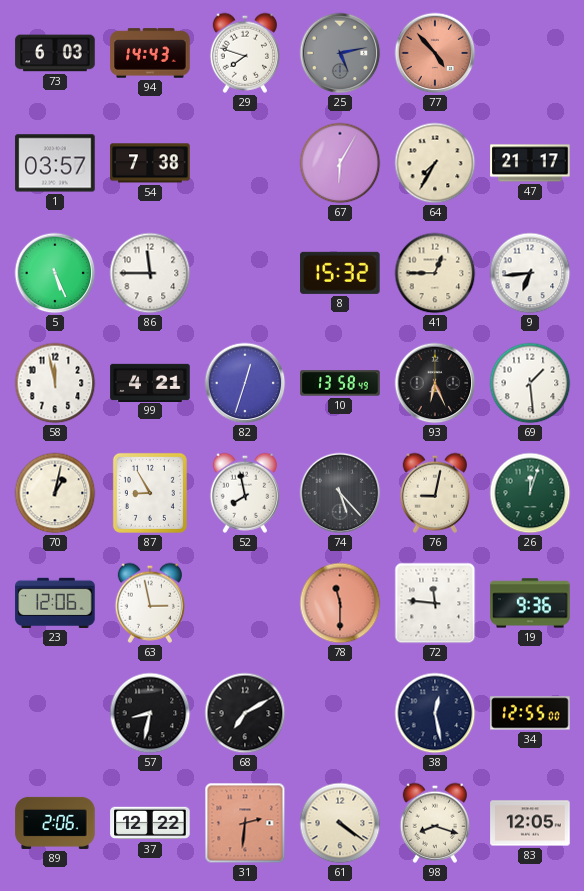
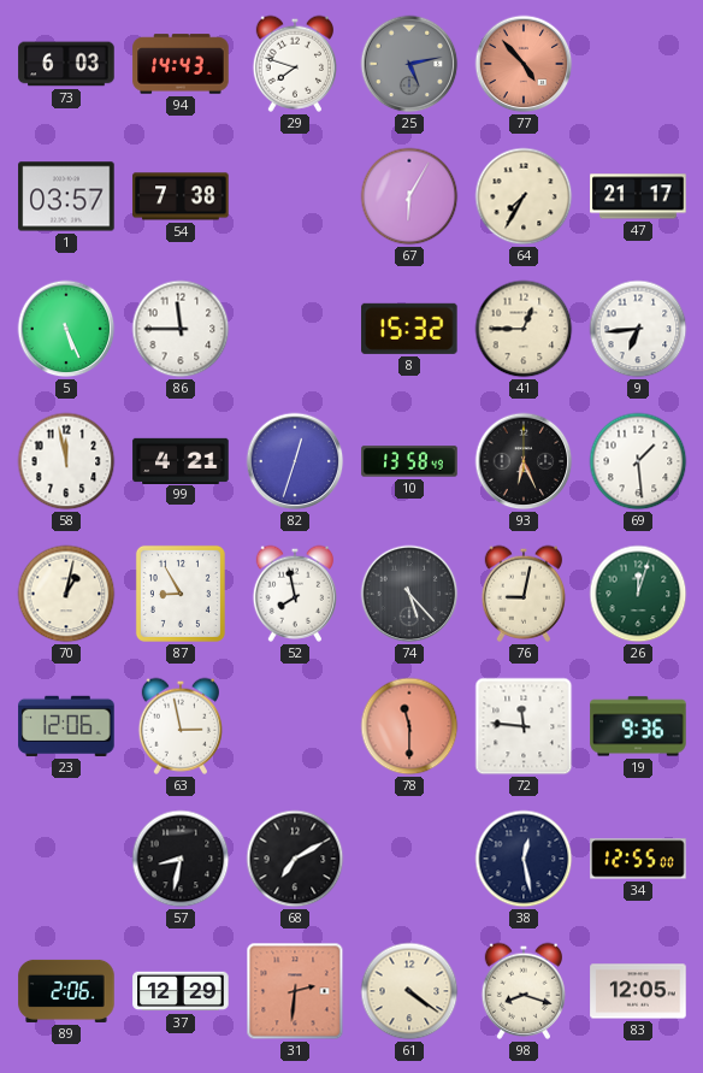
37: 12:22 -> 12:29 (181, 991)
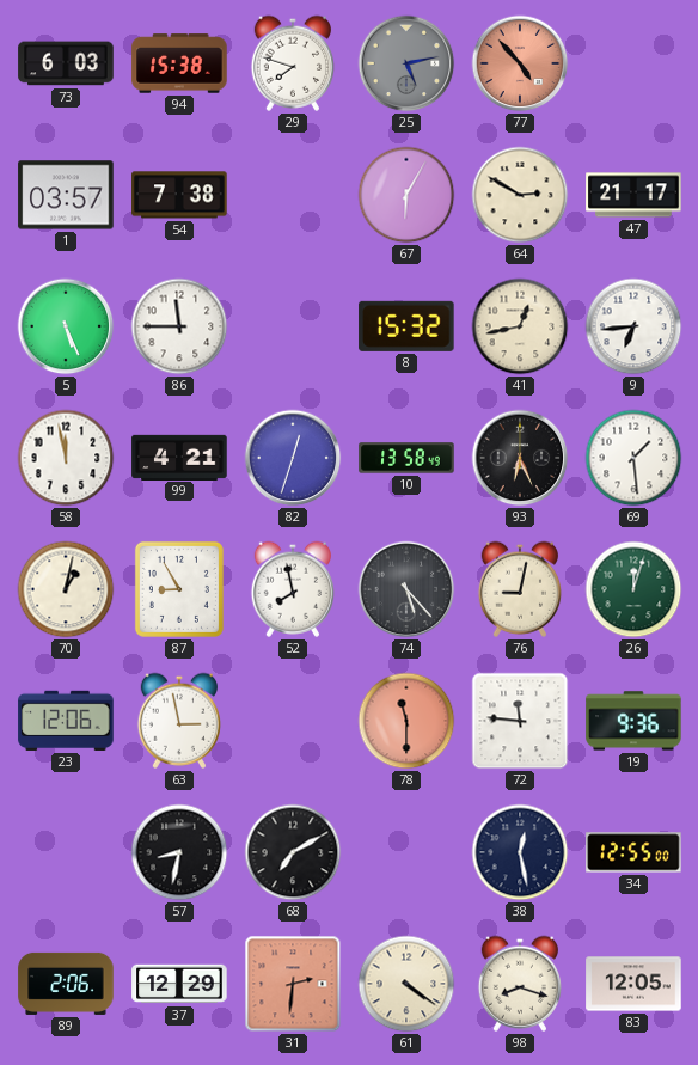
94: 14:43 -> 15:38 (179, 63)
64: 7:35 -> 2:50 (520, 195)
41: 12:45 -> 12:43 (520, 326)
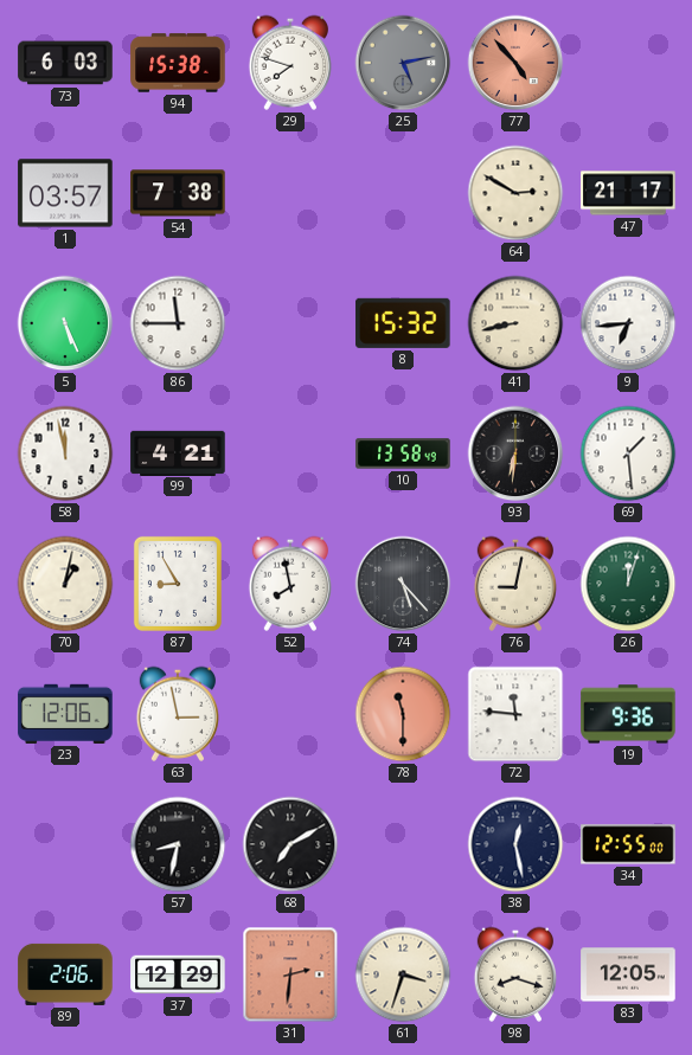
67: 6:05 -> none (406, 195)
41: 12:43 -> 8:43 (515, 323)
82: 12:33 -> none (293, 458)
93: 6:26 -> 6:31 (515, 453)
61: 4:21 -> 3:33 (403, 974)
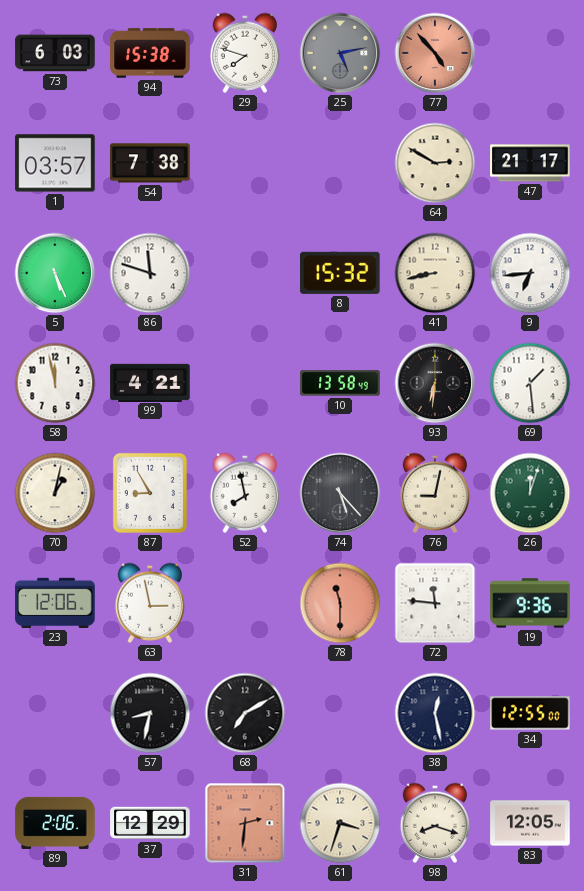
86: 11:45 -> 11:48 (150, 273)
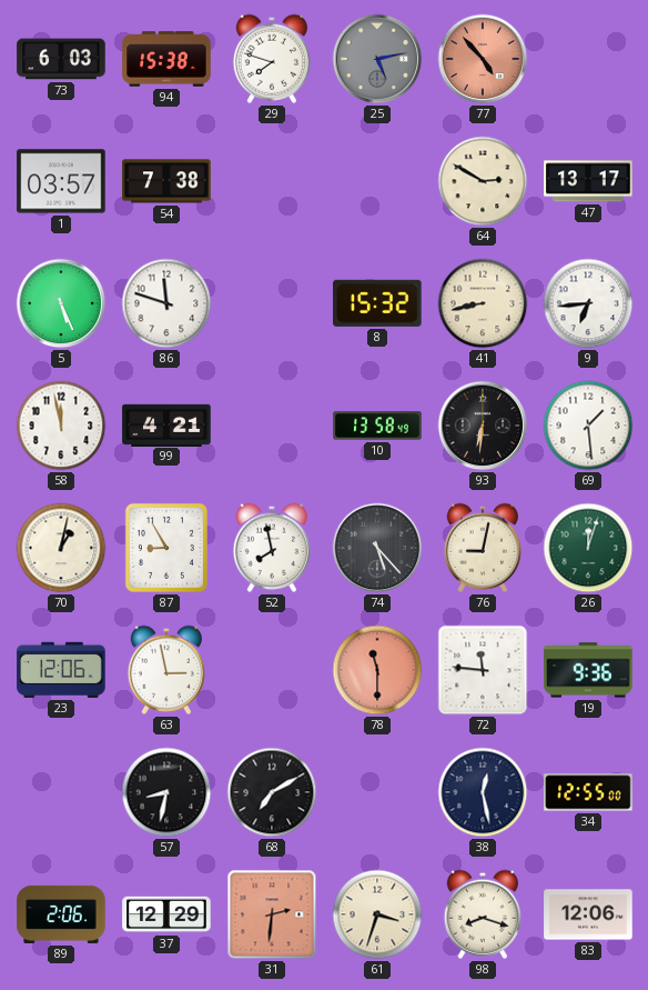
47: 21:17 -> 13:17 (588, 181)
83: 12:05 -> 12:06 (588, 914)
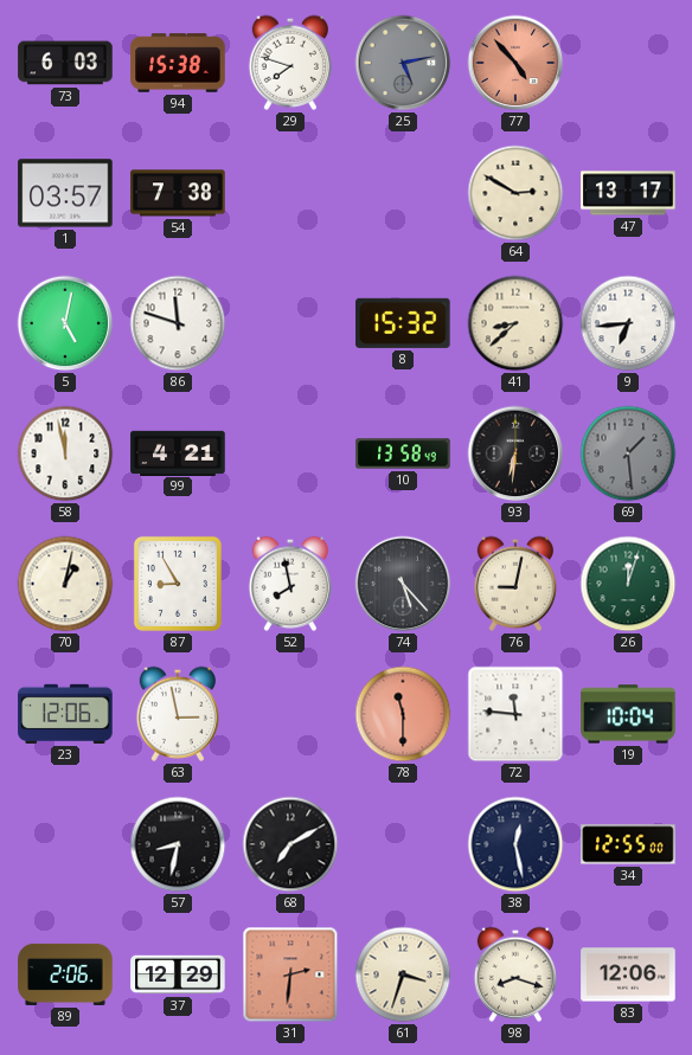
5: 5:26 -> 5:02 (65, 323)
41: 8:43 -> 8:38 (515, 323)
69 dial: white -> grey (628, 453)
19: 9:36 -> 10:04 (628, 714)
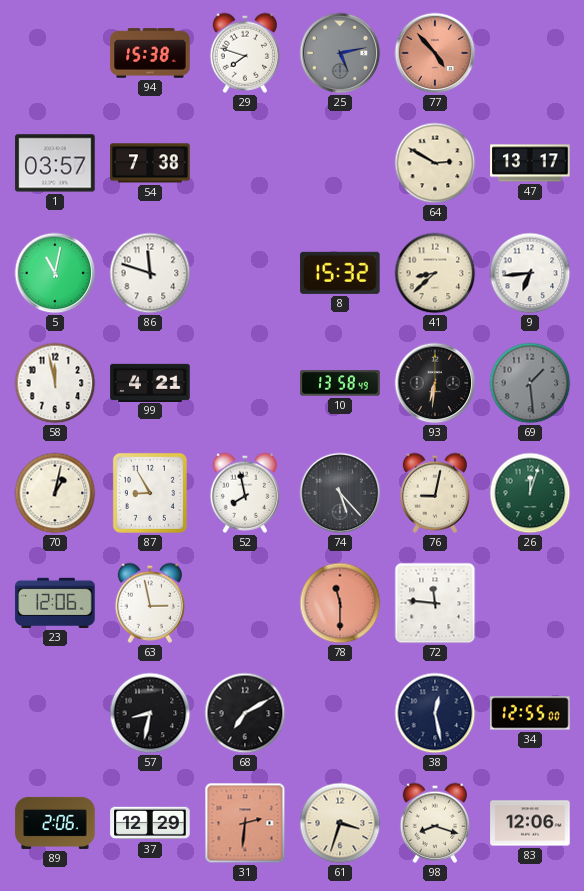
73: 6:03 -> none (65, 63)
5: 5:02 -> 11:02 (55, 273)
19: 10:04 -> none (628, 714)
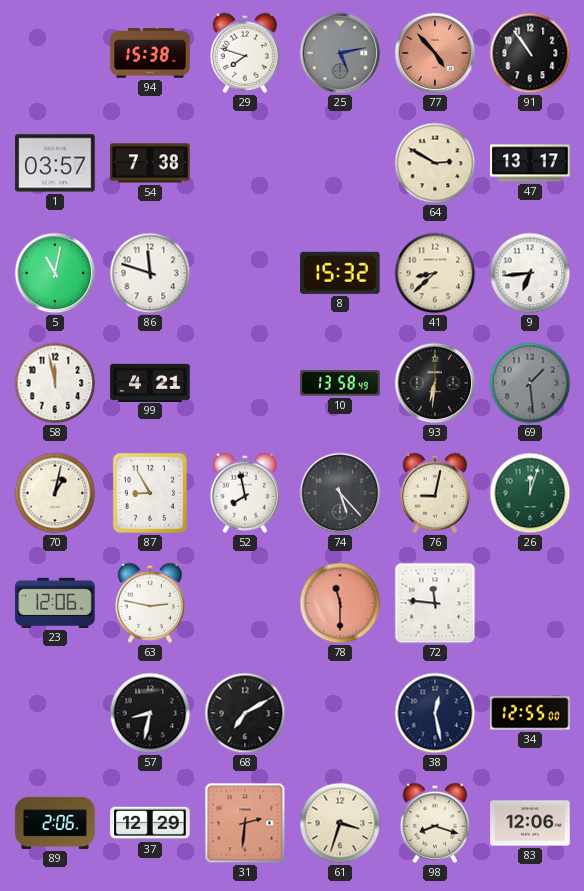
91: none -> 10:54 (530, 53)
63: 2:58 -> 2:47 (149, 603)
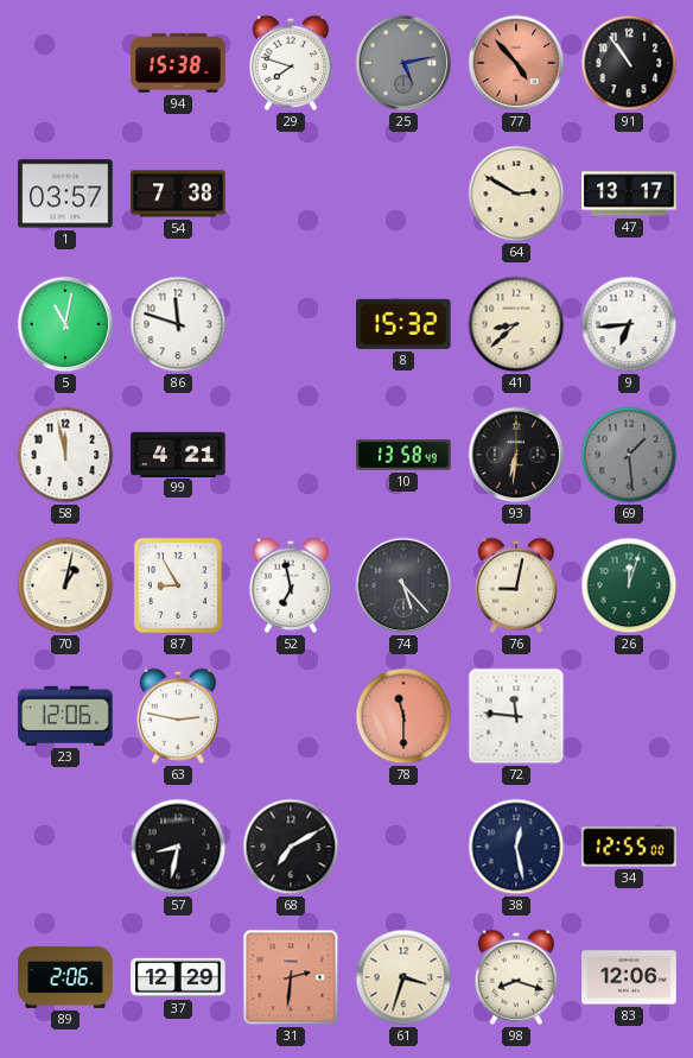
52: 7:58 -> 6:58 (290, 585)
